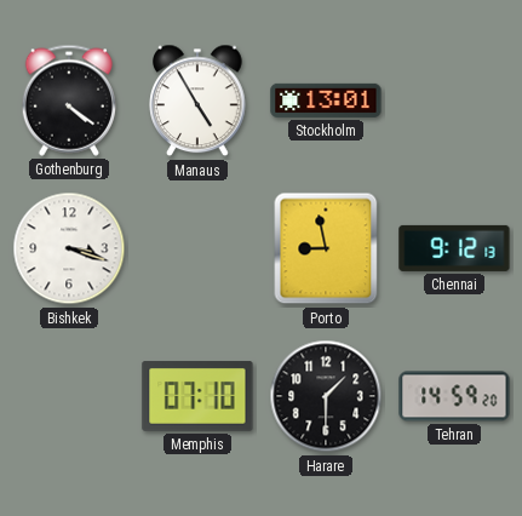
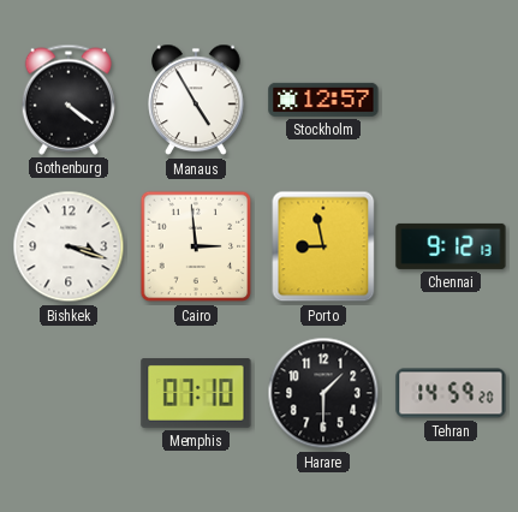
Stockholm: 13:01 -> 12:57 (323, 100)
Cairo: none -> 2:59 (196, 246)
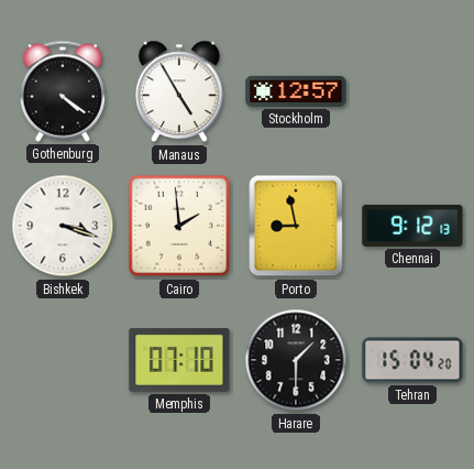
Cairo: 2:59 -> 1:59 (179, 226)
Tehran: 14:59 -> 15:04 (412, 360)
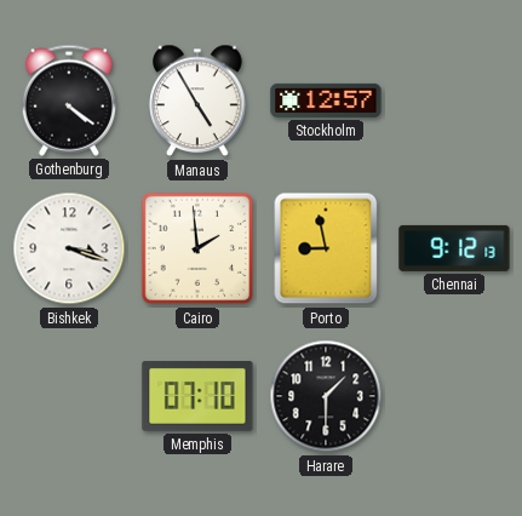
Tehran: 15:04 -> none (412, 360)
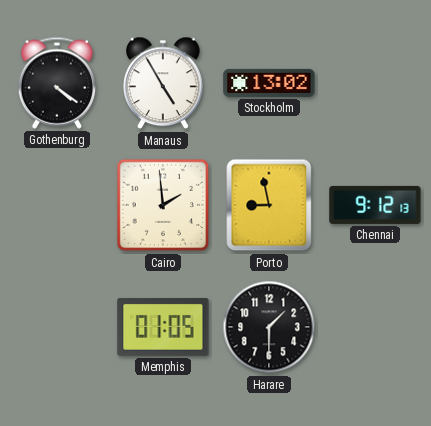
Stockholm: 12:57 -> 13:02 (269, 83)
Bishkek: 3:18 -> none (69, 248)
Memphis: 07:10 -> 01:05 (163, 328)
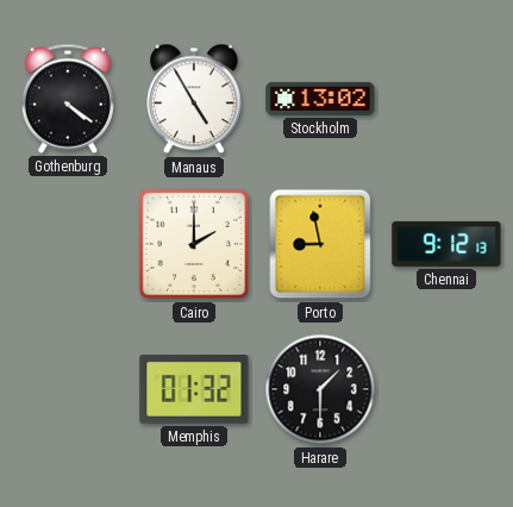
Cairo: 1:59 -> 2:00 (194, 244)
Memphis: 01:05 -> 01:32 (194, 390)
